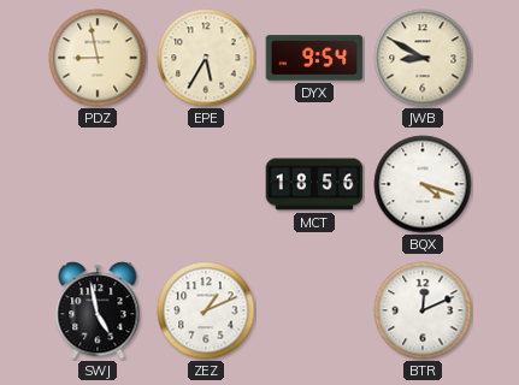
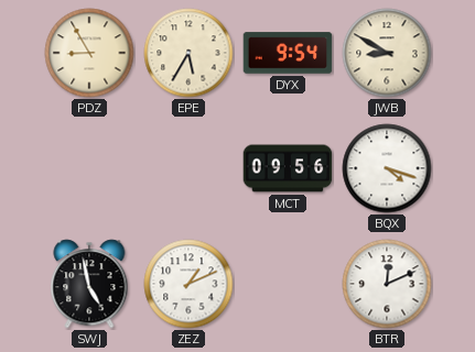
PDZ: 8:58 -> 8:55 (89, 53)
MCT: 18:56 -> 09:56 (288, 168)
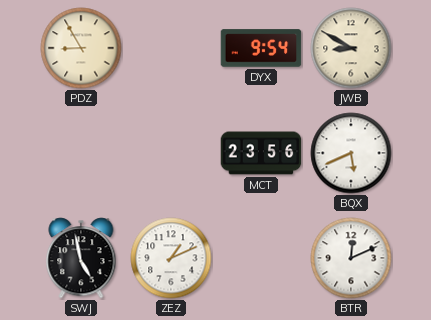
EPE: 5:35 -> none (188, 53)
MCT: 09:56 -> 23:56 (261, 153)
BQX: 4:18 -> 5:41 (351, 153)
